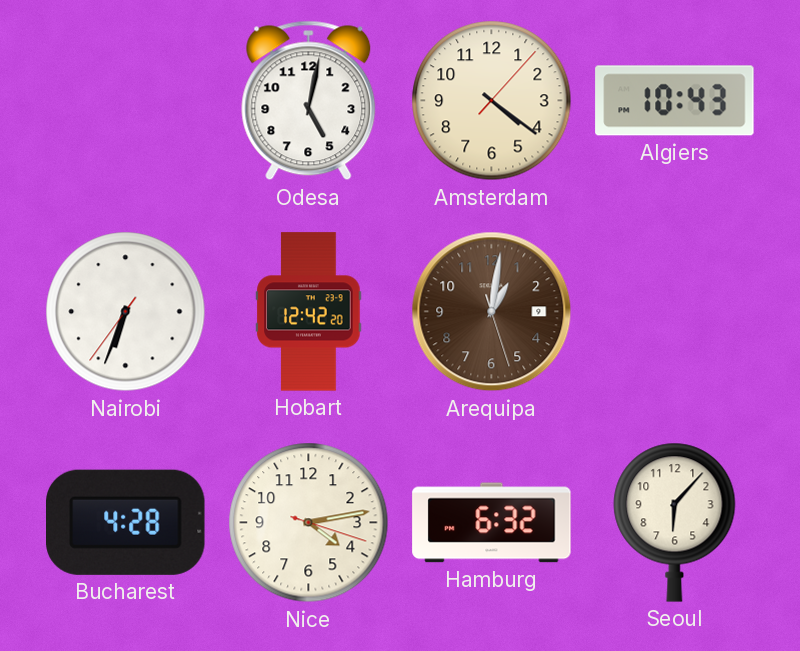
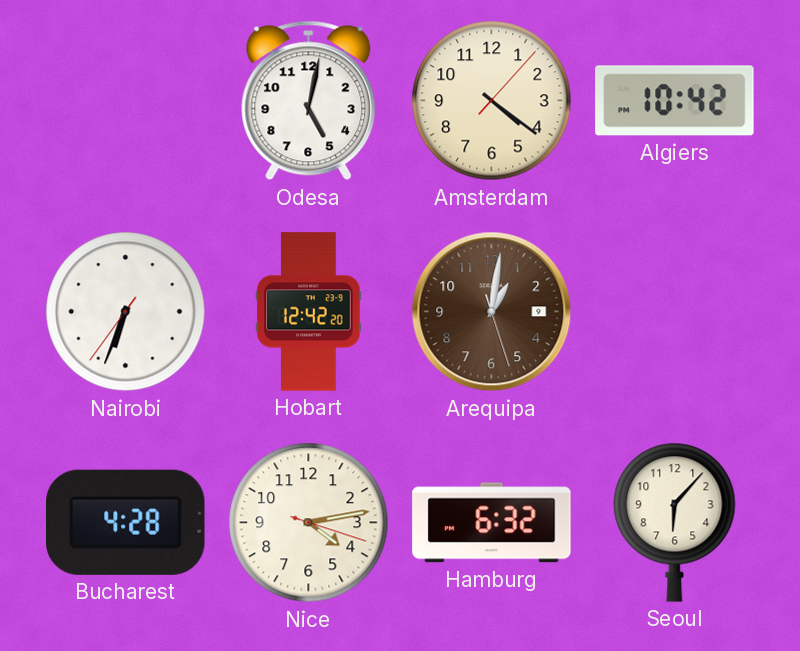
Algiers: 10:43 -> 10:42 (675, 101)
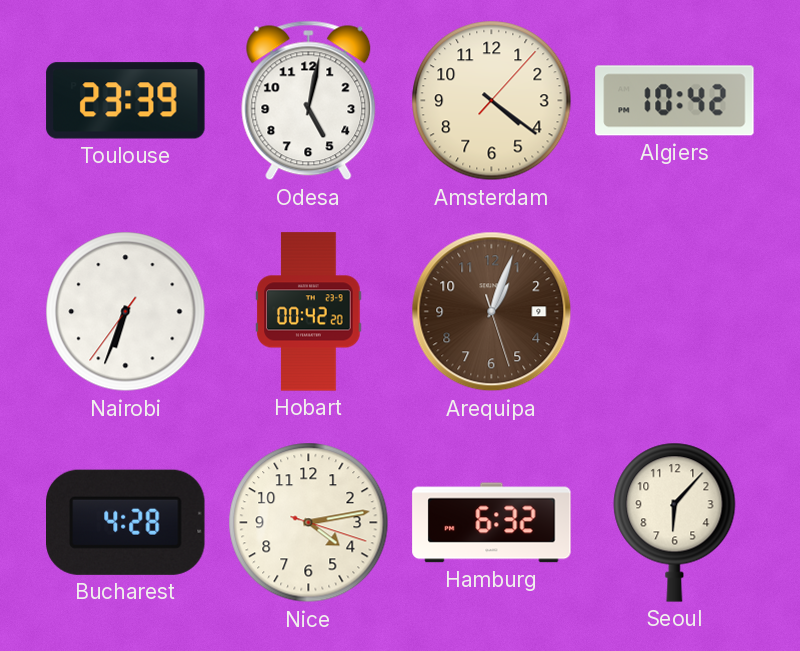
Toulouse: none -> 23:39 (126, 101)
Hobart: 12:42 -> 00:42 (309, 312)
Arequipa: 1:01 -> 1:03 (492, 312)
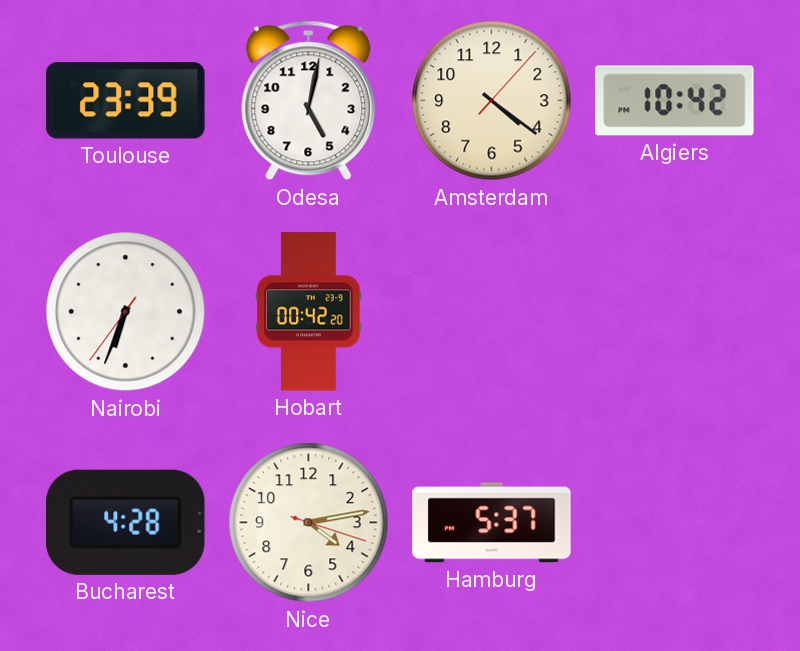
Arequipa: 1:03 -> none (492, 312)
Hamburg: 6:32 -> 5:37 (492, 523)
Seoul: 6:07 -> none (675, 522)
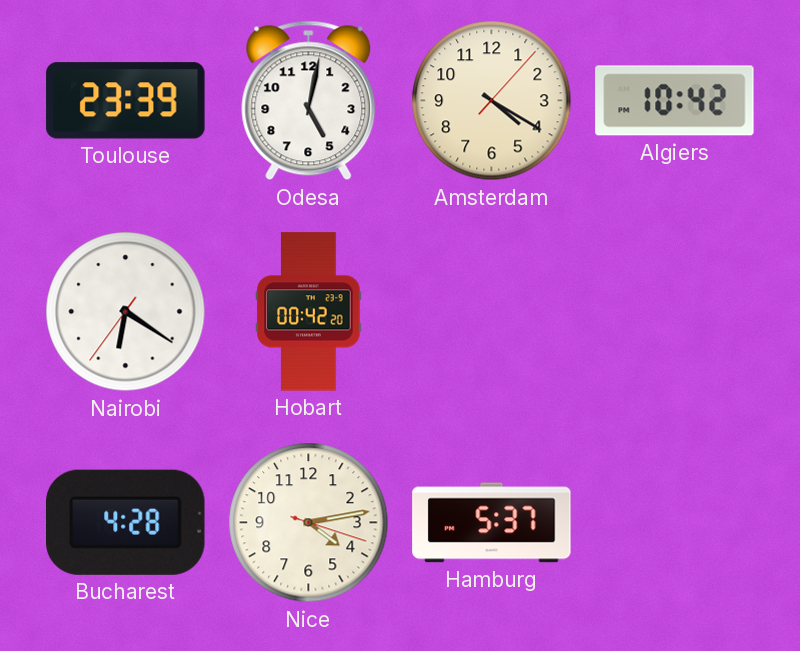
Amsterdam: 4:21 -> 4:20 (492, 101)
Nairobi: 6:33 -> 6:20 (126, 312)
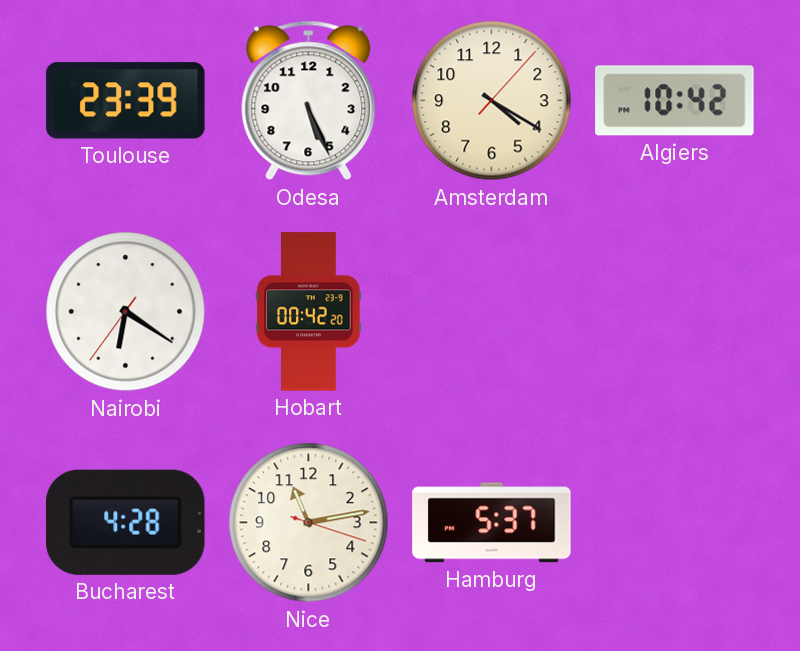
Odesa: 5:02 -> 5:26 (309, 101)
Nice: 4:13 -> 11:13 (309, 523)
